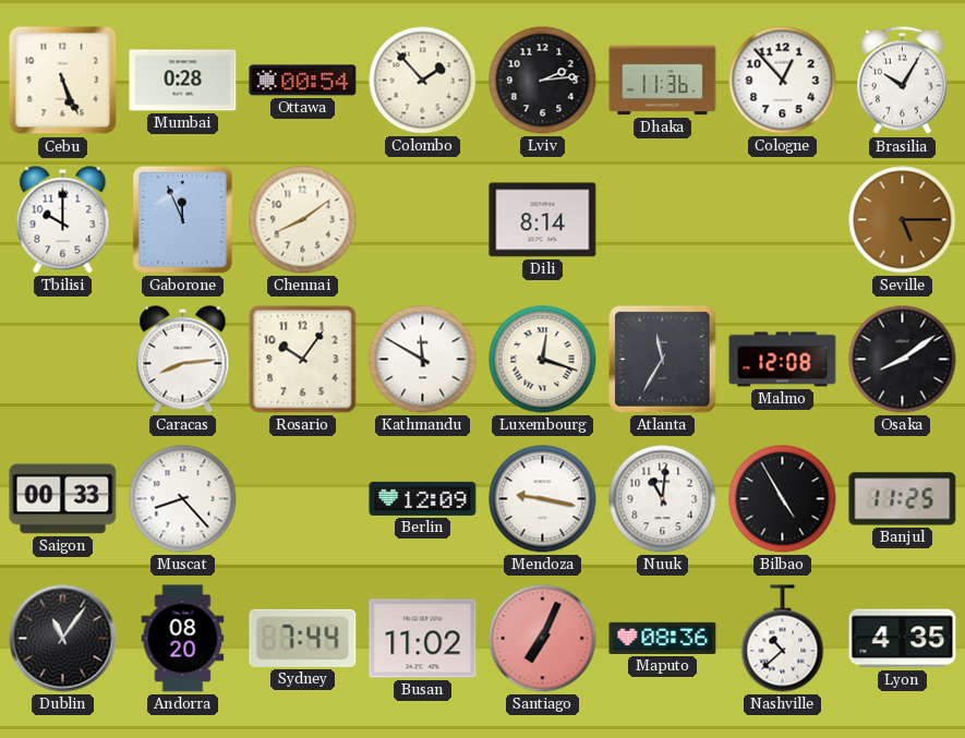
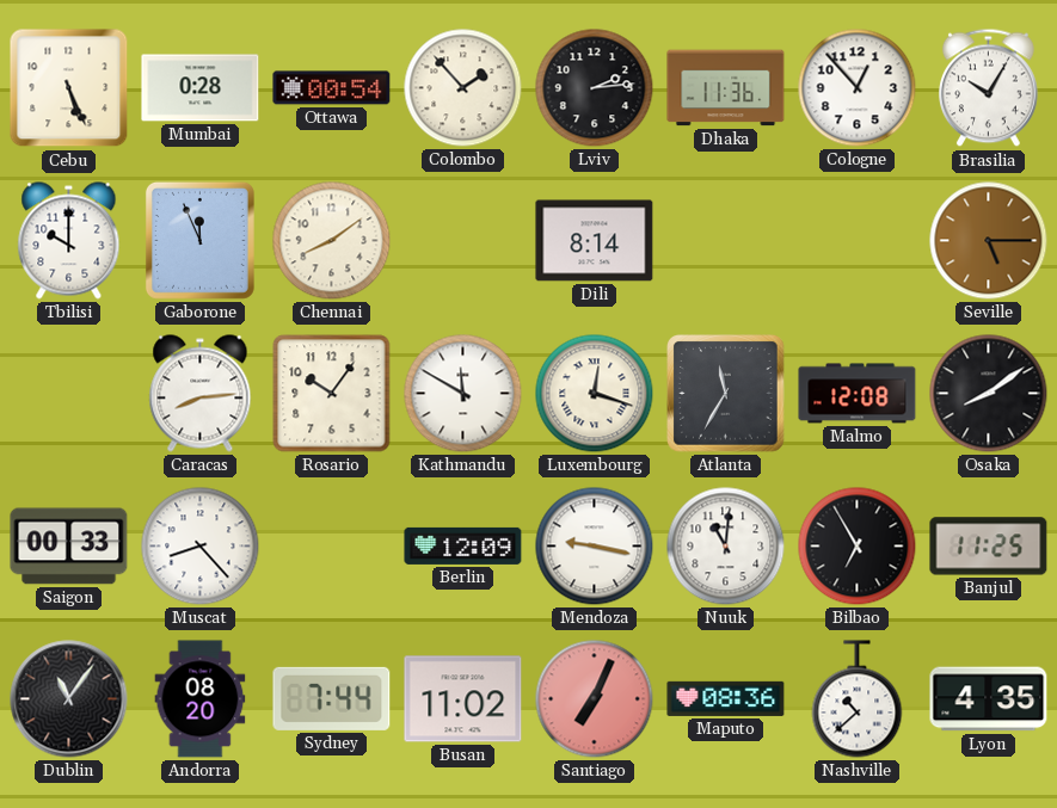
Bilbao: 4:55 -> 6:55 (858, 547)
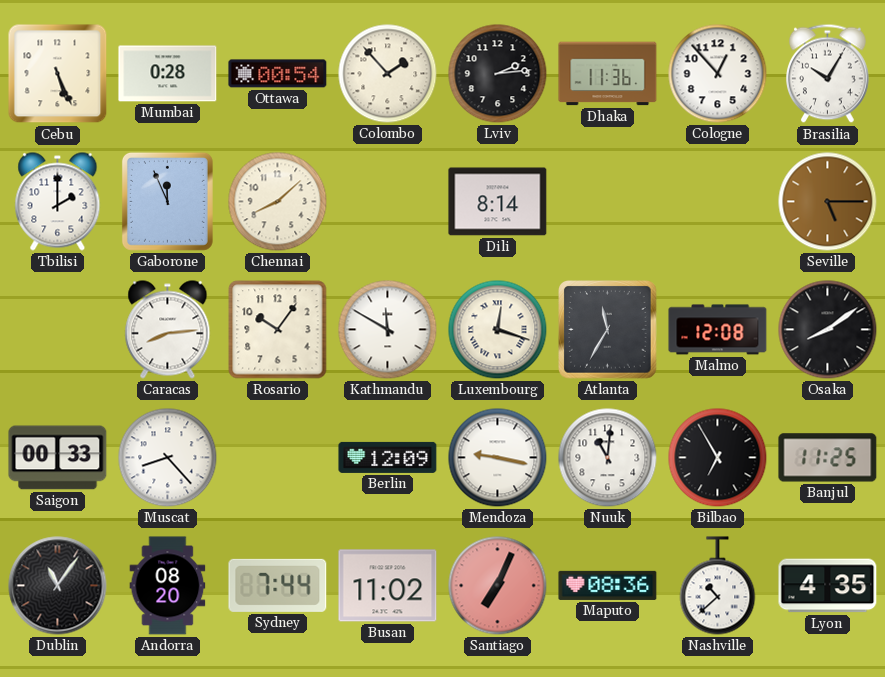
Tbilisi: 10:00 -> 2:00 (58, 202)
Chennai: 8:09 -> 8:08 (278, 202)
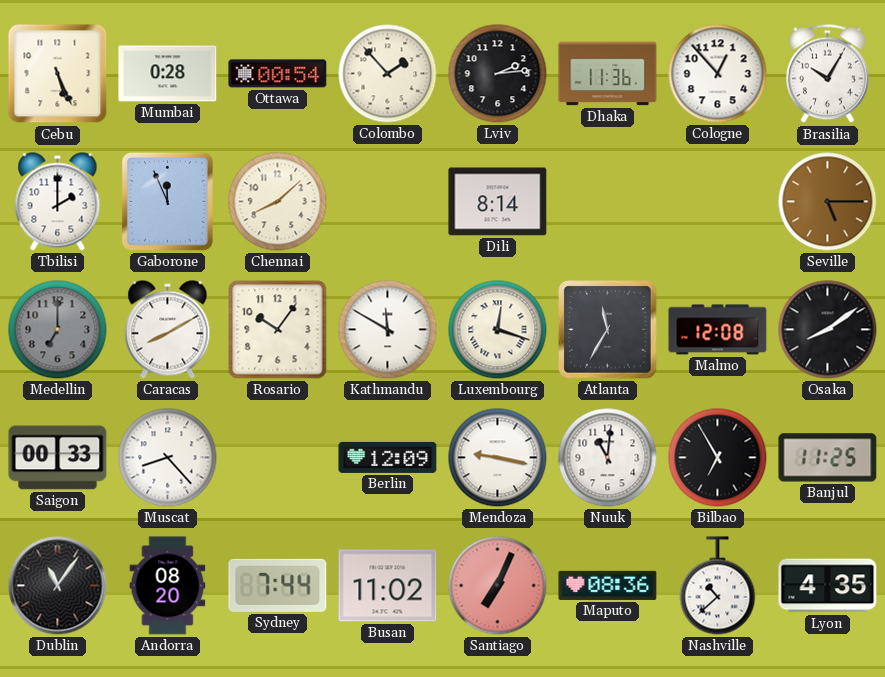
Medellin: none -> 7:00 (58, 330)
Caracas: 8:14 -> 8:10 (168, 330)
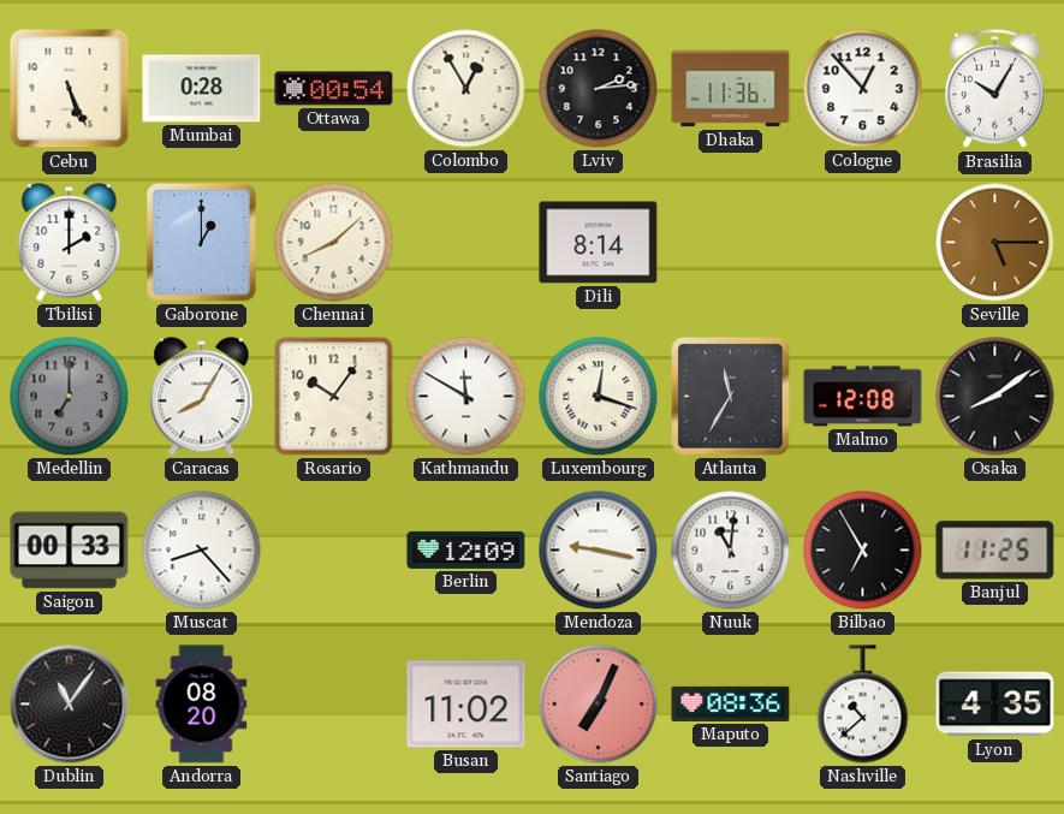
Colombo: 1:53 -> 12:55 (466, 89)
Gaborone: 11:56 -> 1:00 (201, 242)
Caracas: 8:10 -> 8:05 (202, 397)
Sydney: 7:44 -> none (278, 585)
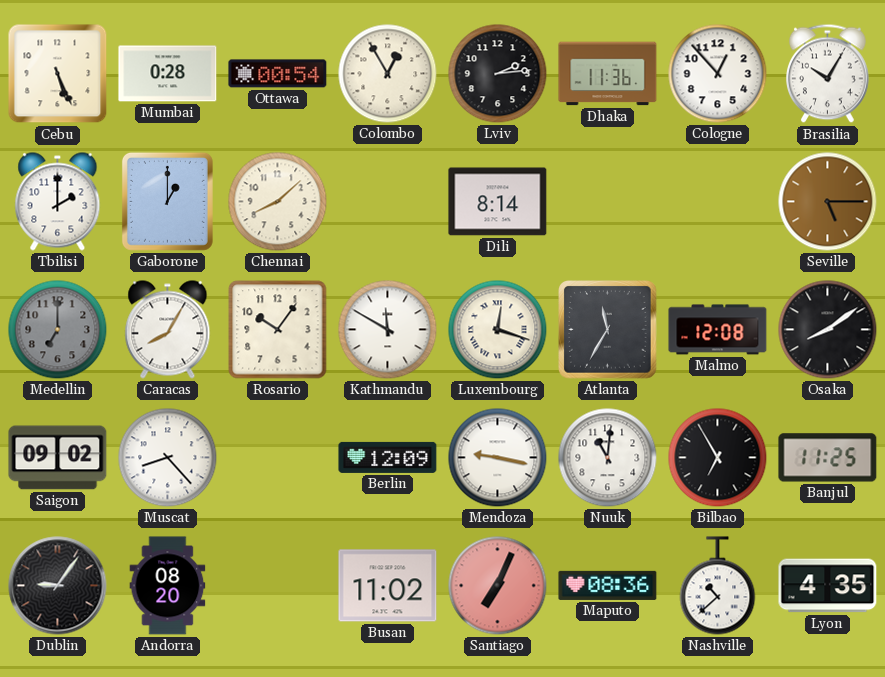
Saigon: 00:33 -> 09:02 (58, 458)
Dublin: 11:06 -> 9:06 (58, 586)
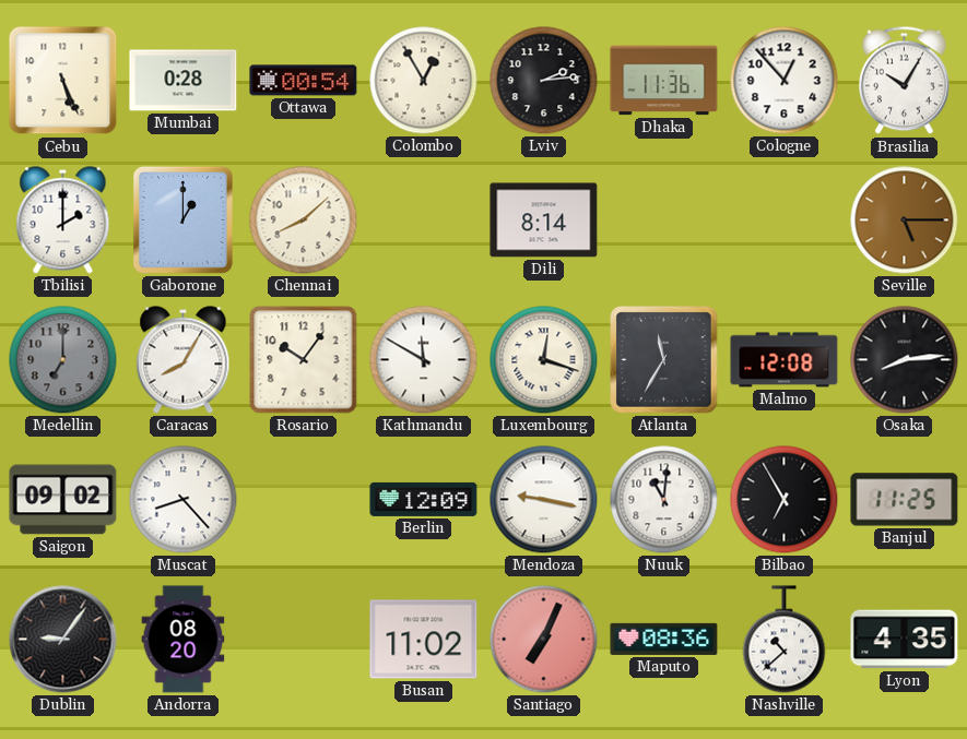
Osaka: 8:09 -> 8:14 (905, 360)
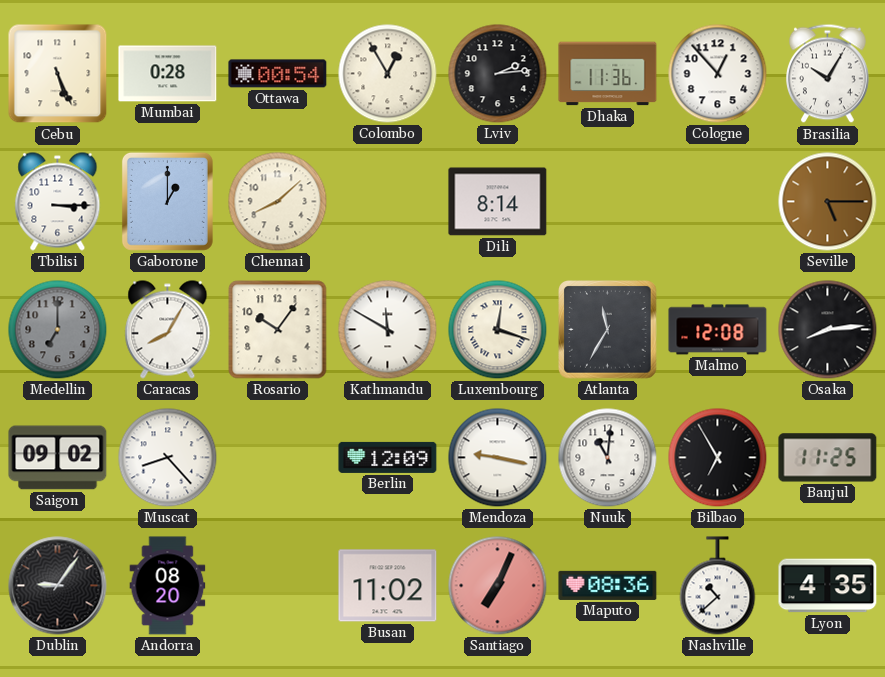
Tbilisi: 2:00 -> 3:15 (58, 202)
